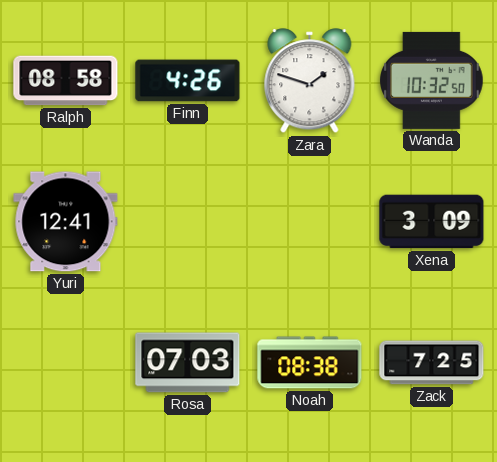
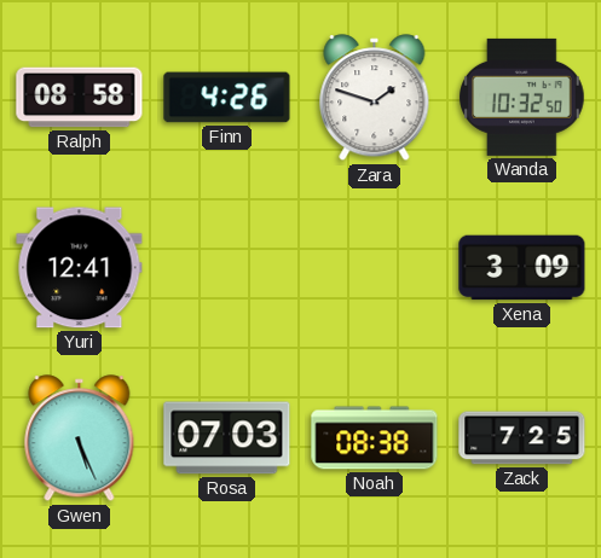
Gwen: none -> 5:26 (80, 438)
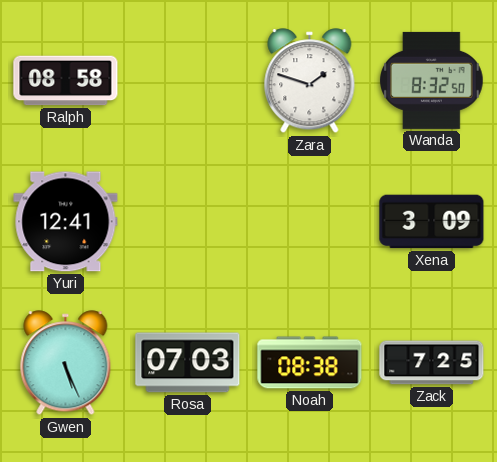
Finn: 4:26 -> none (227, 98)
Wanda: 10:32 -> 8:32 (432, 80)
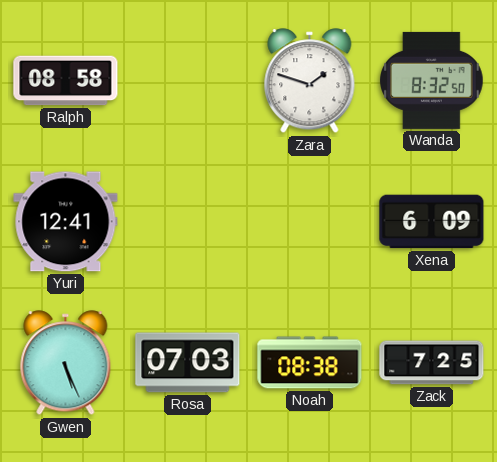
Xena: 3:09 -> 6:09 (432, 222)
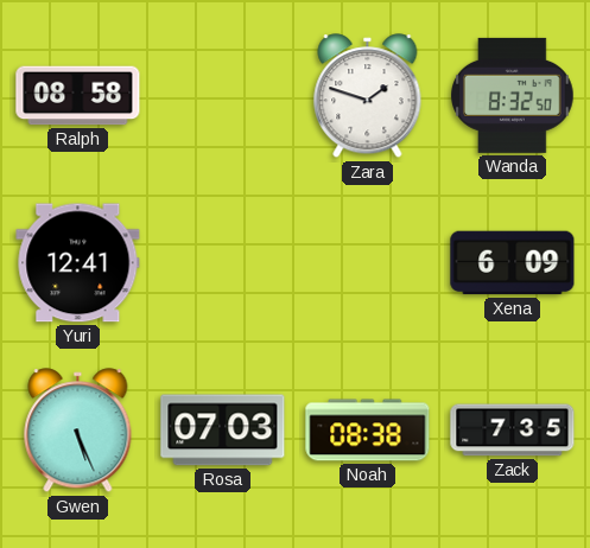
Zack: 7:25 -> 7:35 (513, 431)
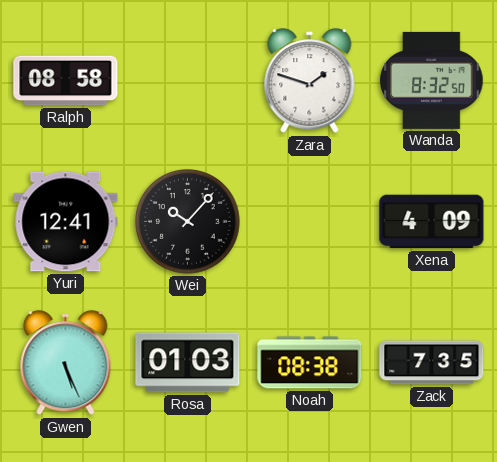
Wei: none -> 10:07 (188, 222)
Xena: 6:09 -> 4:09 (432, 222)
Rosa: 07:03 -> 01:03 (188, 363)
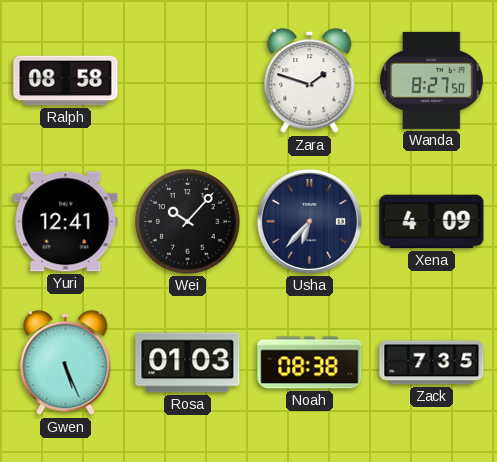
Wanda: 8:32 -> 8:27 (432, 80)
Usha: none -> 6:37 (309, 221)
